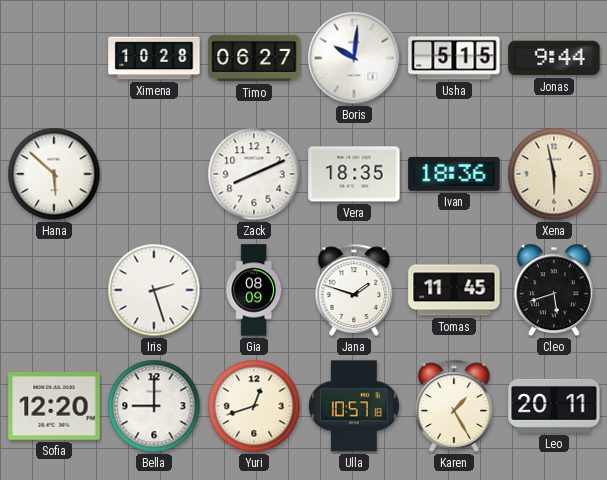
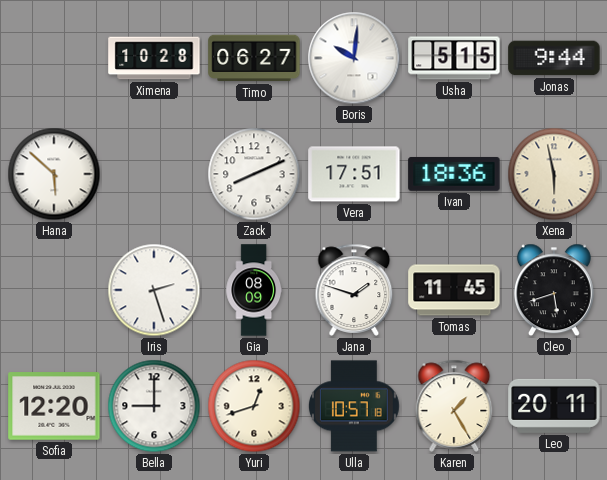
Vera: 18:35 -> 17:51 (354, 174)
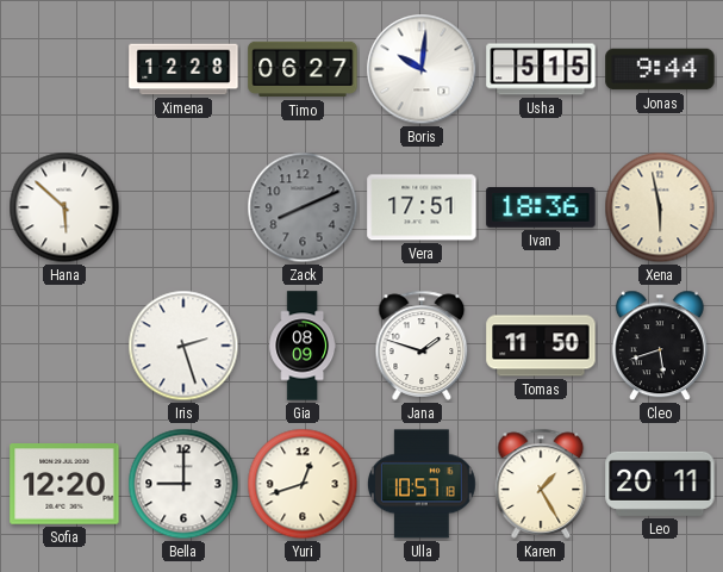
Ximena: 10:28 -> 12:28 (183, 69)
Zack dial: white -> grey (303, 207)
Tomas: 11:45 -> 11:50 (541, 346)
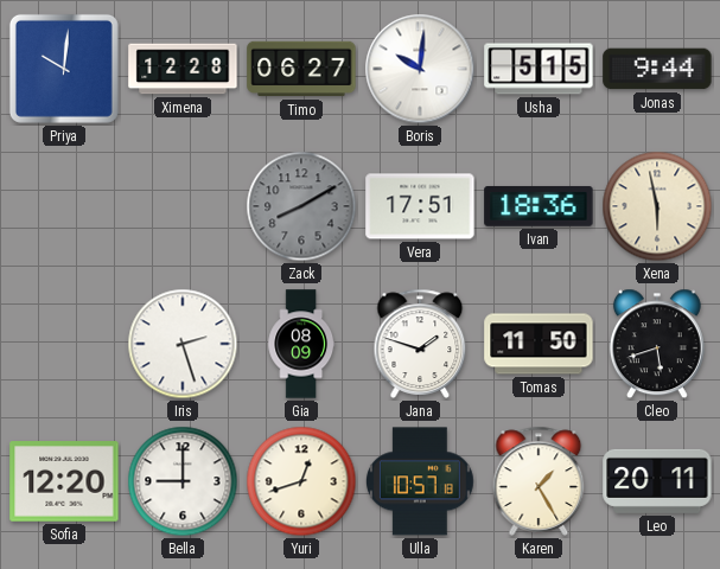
Priya: none -> 10:01 (64, 69)
Hana: 5:52 -> none (64, 207)
Zack: 8:11 -> 8:10 (301, 206)
